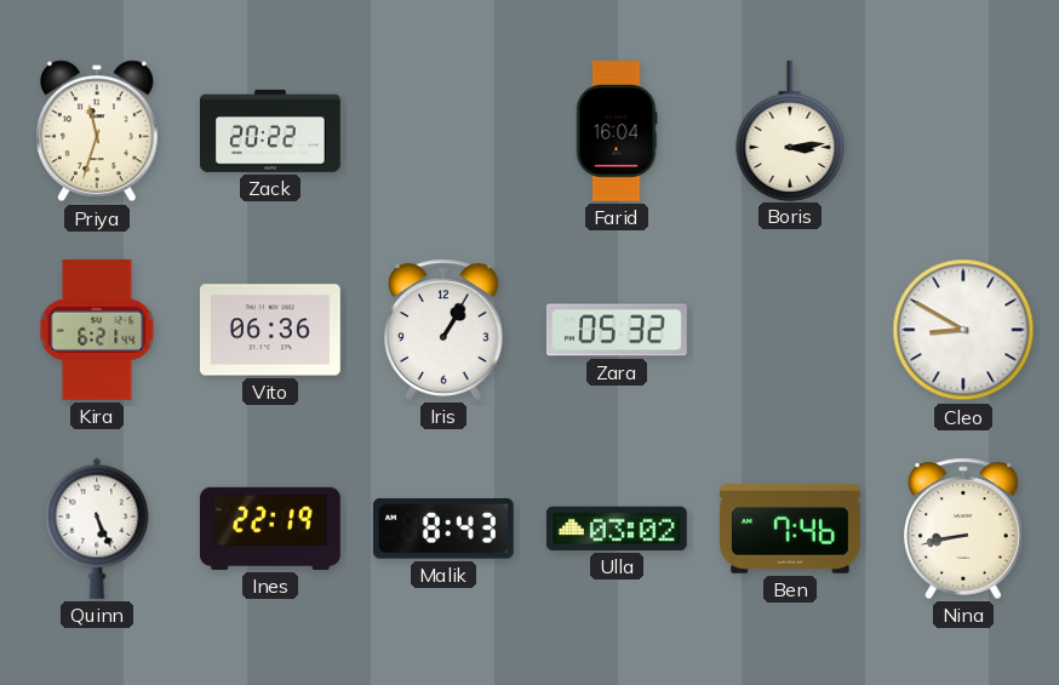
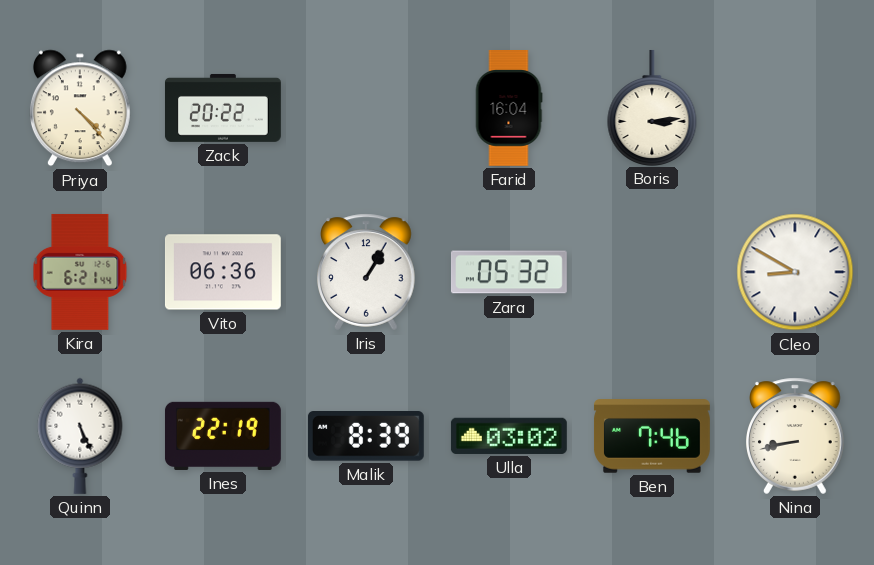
Priya: 11:33 -> 4:23 (80, 108)
Malik: 8:43 -> 8:39 (366, 436)
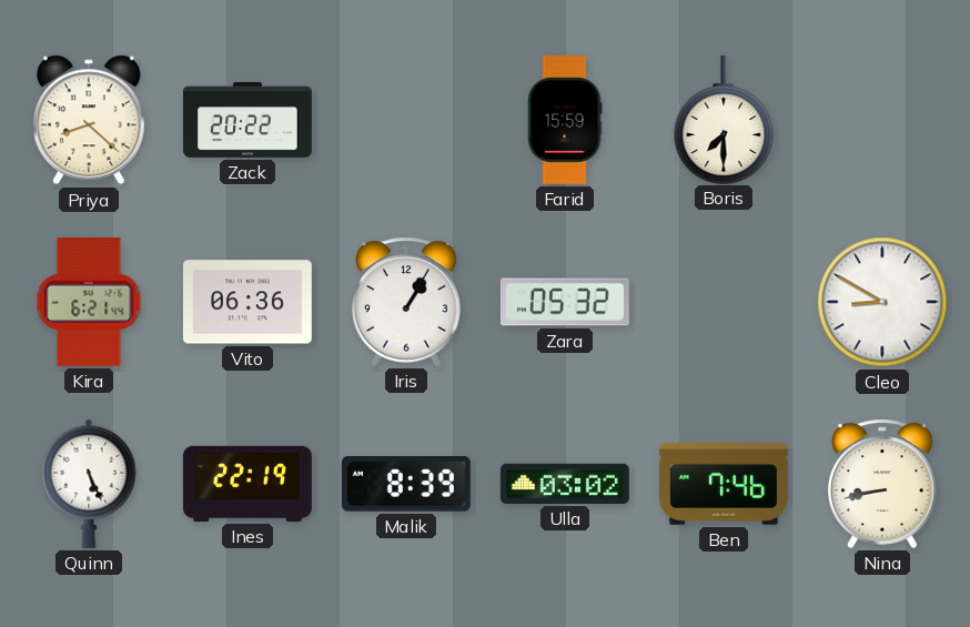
Priya: 4:23 -> 8:22 (89, 120)
Farid: 16:04 -> 15:59 (565, 121)
Boris: 3:14 -> 7:30 (724, 119)
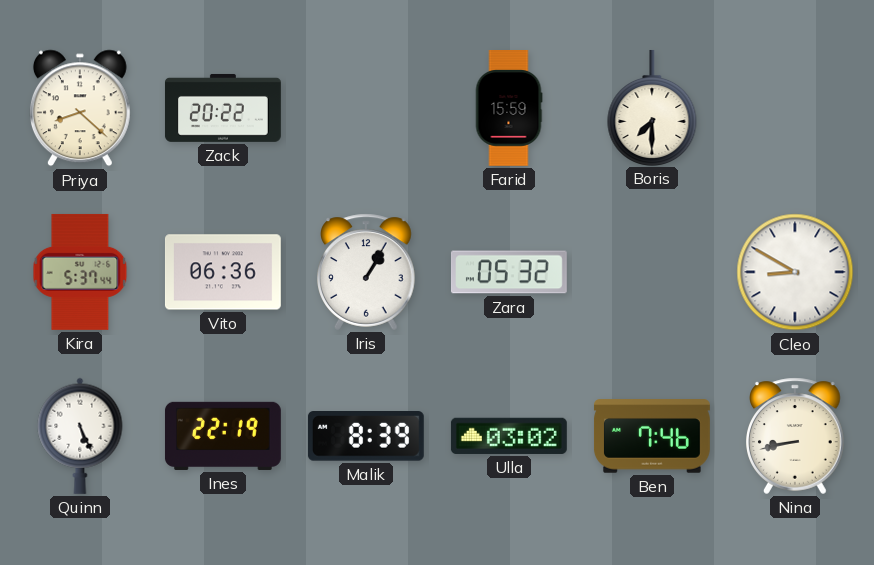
Kira: 6:21 -> 5:37 (80, 272)
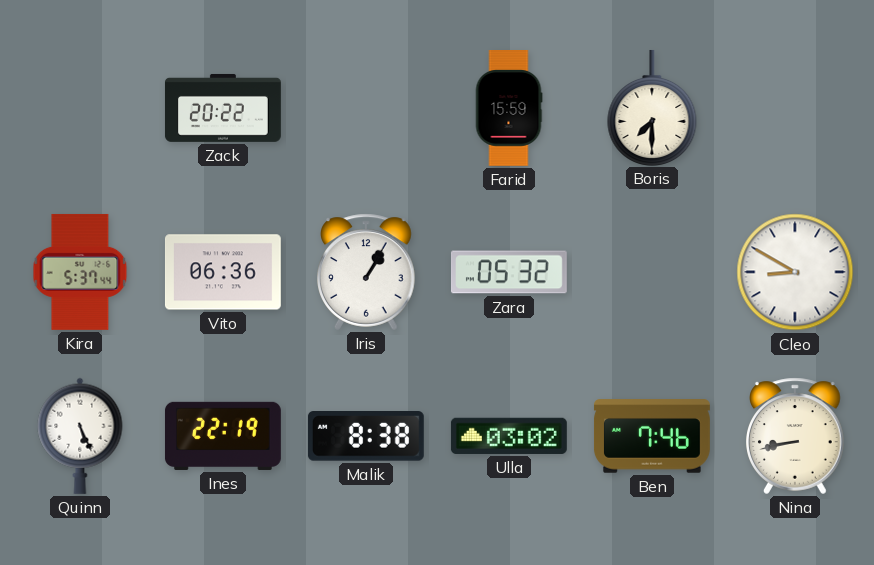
Priya: 8:22 -> none (80, 108)
Malik: 8:39 -> 8:38 (366, 436)
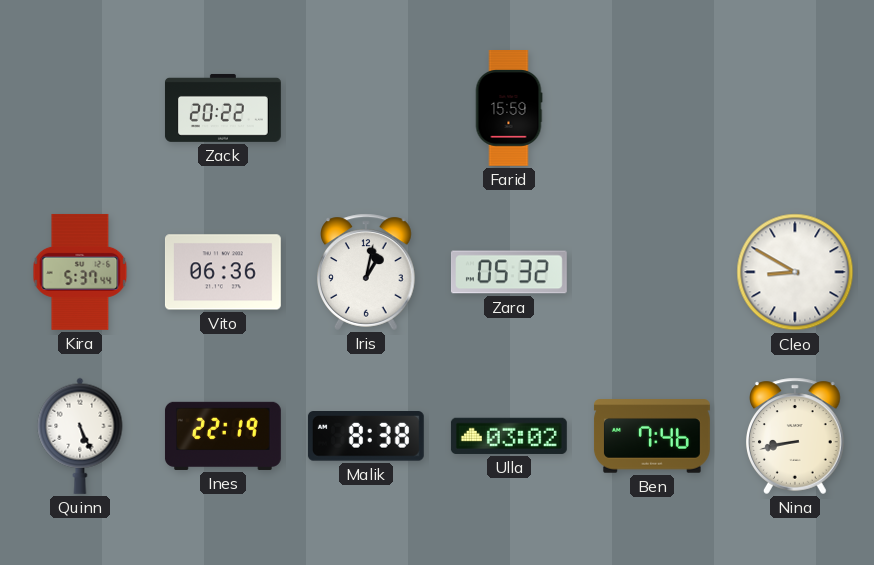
Boris: 7:30 -> none (652, 107)
Iris: 1:05 -> 1:02 (367, 272)
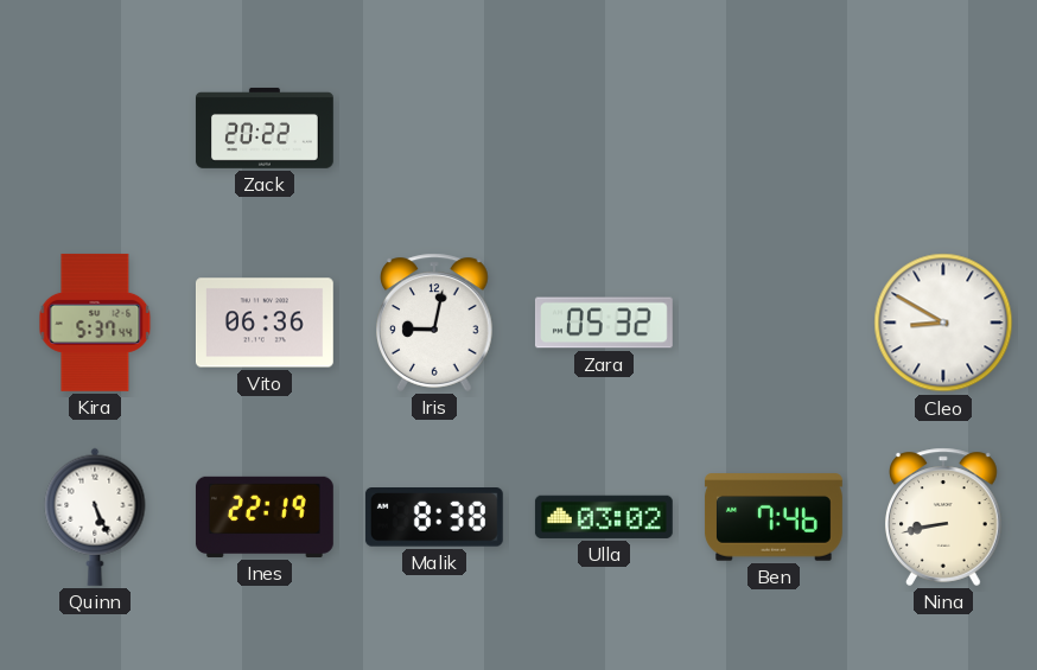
Farid: 15:59 -> none (509, 109)
Iris: 1:02 -> 9:02 (435, 323)
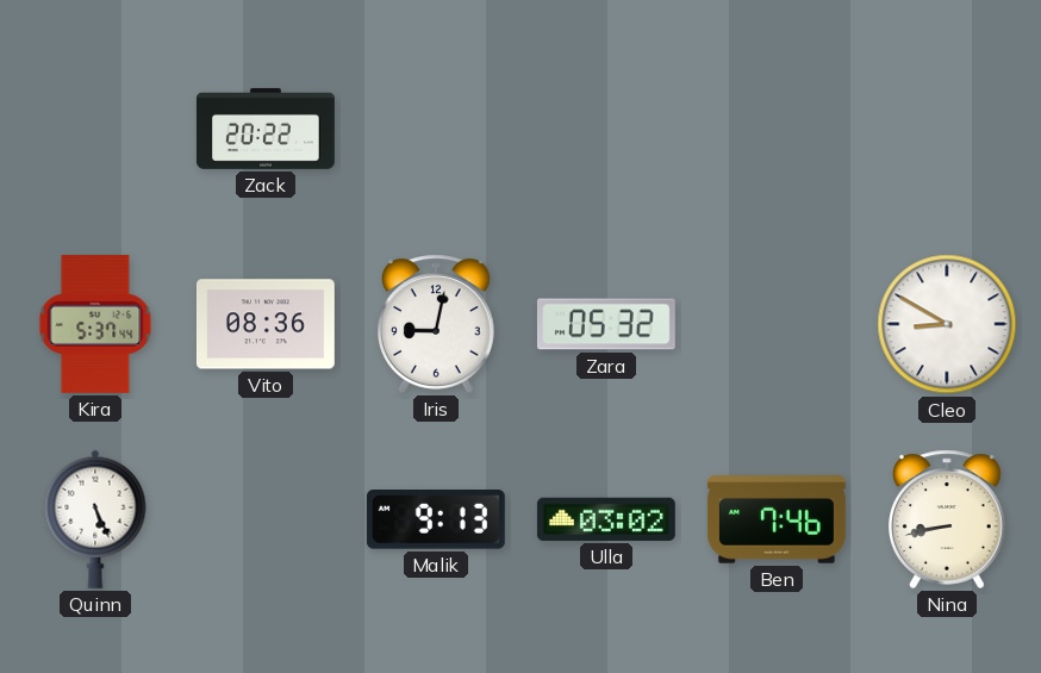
Vito: 06:36 -> 08:36 (266, 324)
Ines: 22:19 -> none (265, 517)
Malik: 8:38 -> 9:13 (436, 519)
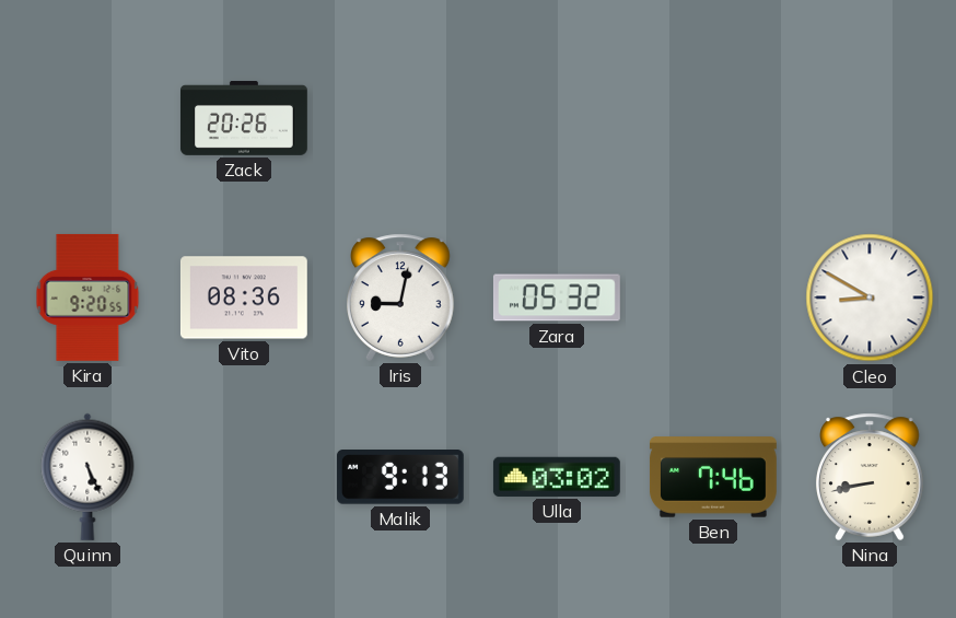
Zack: 20:22 -> 20:26 (244, 118)
Kira: 5:37 -> 9:20 (88, 298)
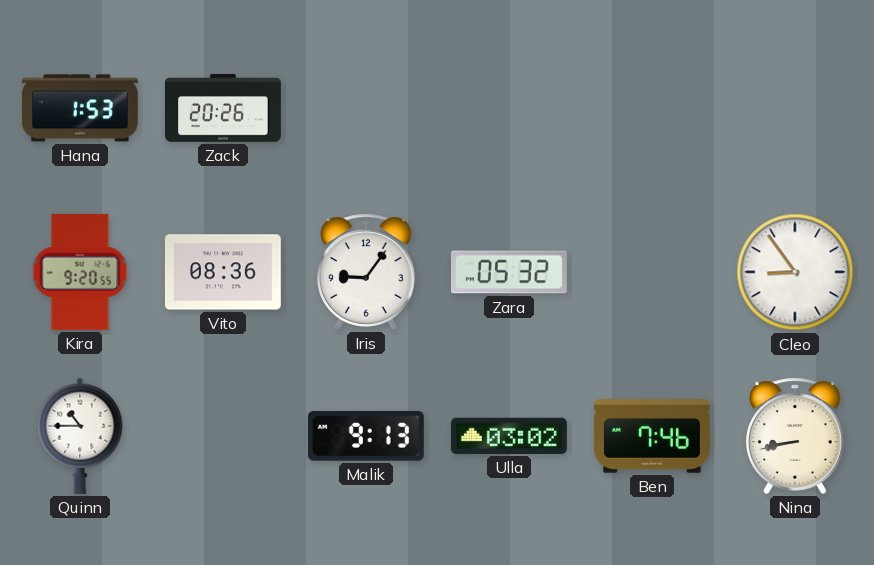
Hana: none -> 1:53 (80, 108)
Iris: 9:02 -> 9:06 (367, 272)
Cleo: 8:50 -> 8:54 (795, 272)
Quinn: 5:26 -> 10:45 (80, 436)
